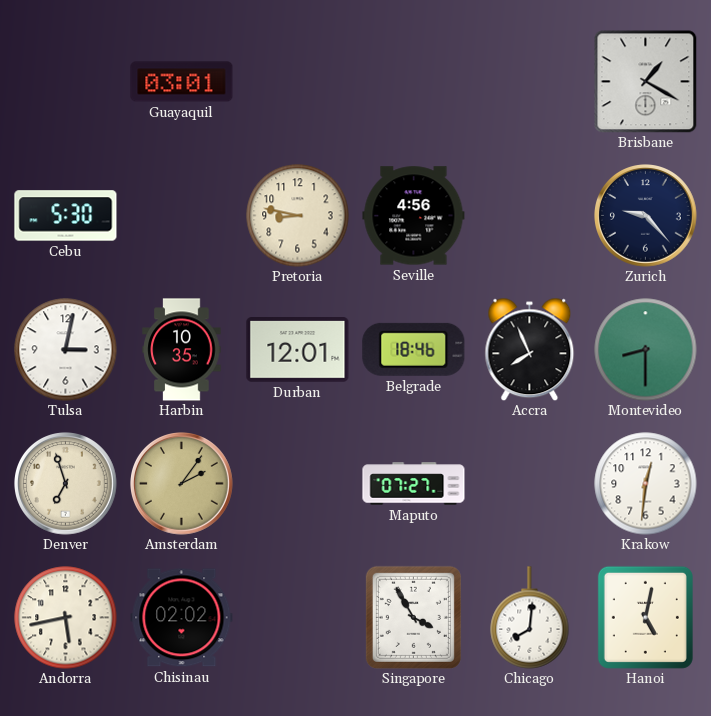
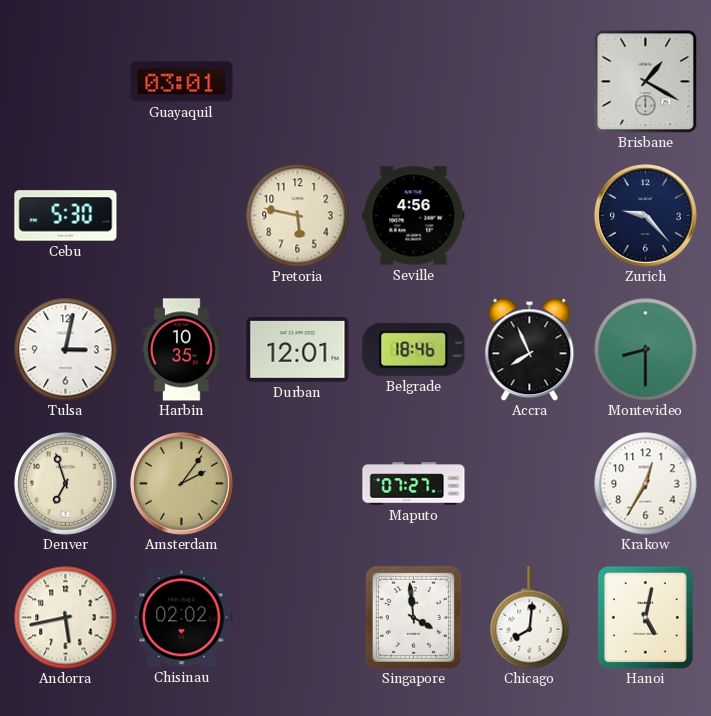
Pretoria: 8:47 -> 5:47 (298, 216)
Krakow: 12:31 -> 12:35 (646, 484)
Singapore: 3:55 -> 3:59 (413, 617)
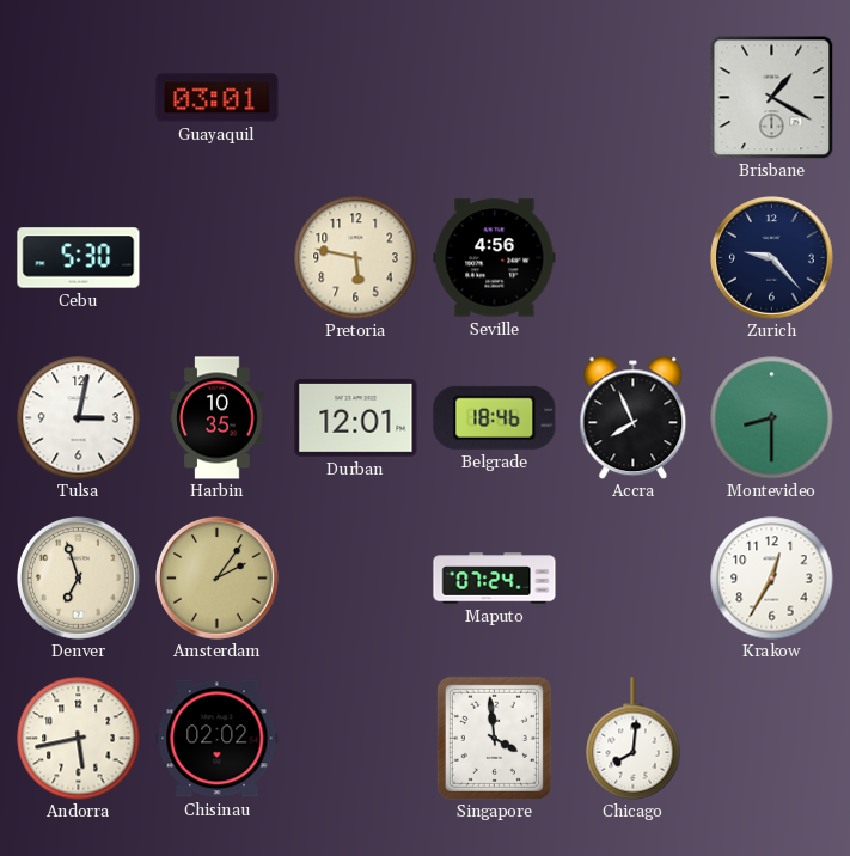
Maputo: 07:27 -> 07:24 (495, 579)
Hanoi: 5:02 -> none (645, 617)
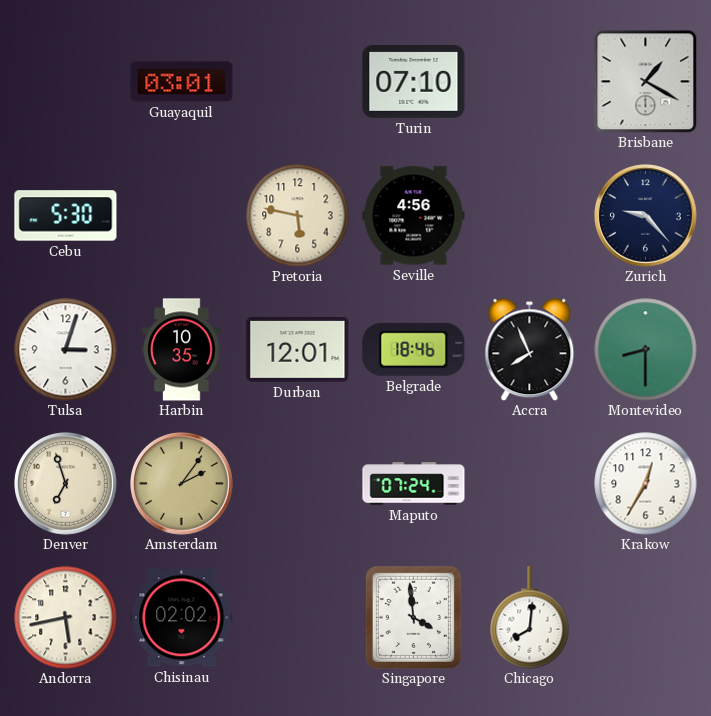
Turin: none -> 07:10 (414, 82)
Tulsa: 3:02 -> 3:03 (66, 350)
